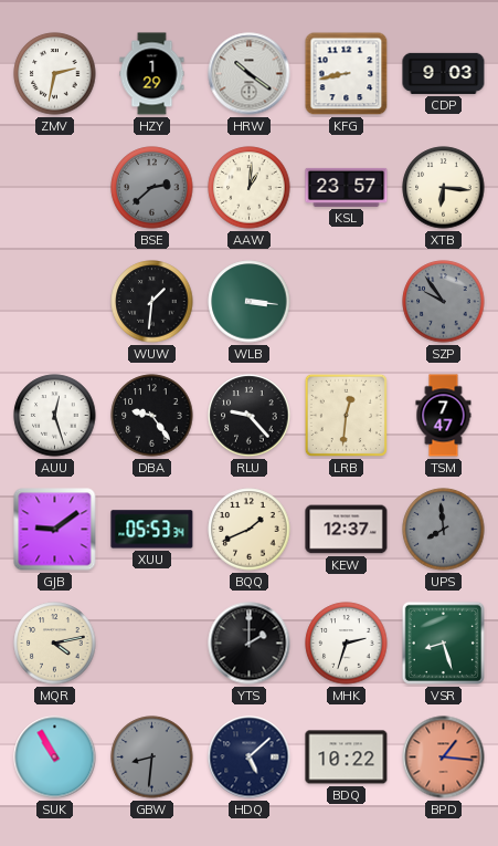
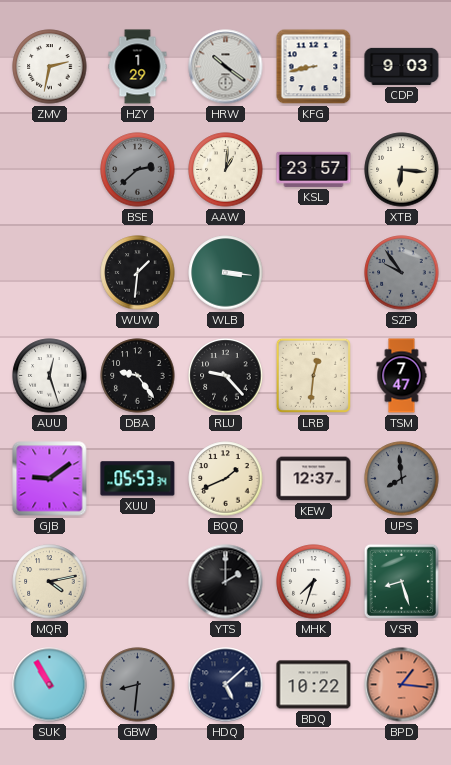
MHK: 2:33 -> 7:33 (314, 582)
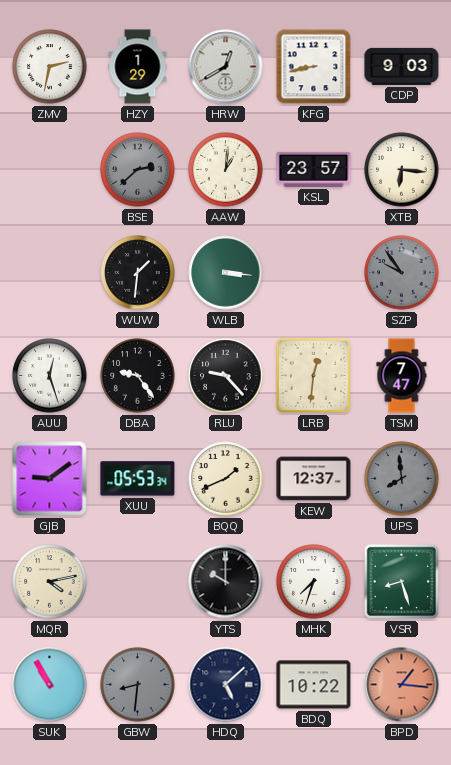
HRW: 10:21 -> 12:40 (226, 67)
YTS: 2:00 -> 10:00 (226, 582)
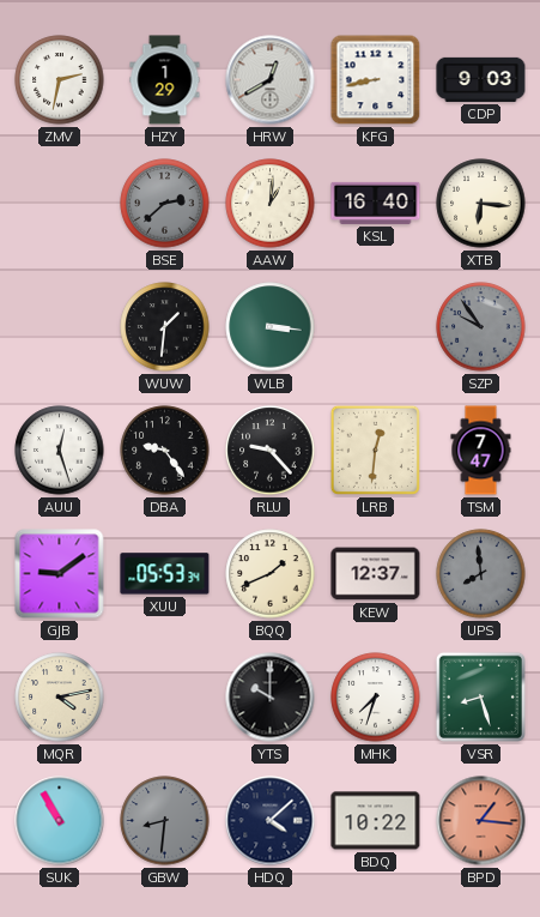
KSL: 23:57 -> 16:40 (376, 203)
HDQ: 5:08 -> 4:08 (271, 821)
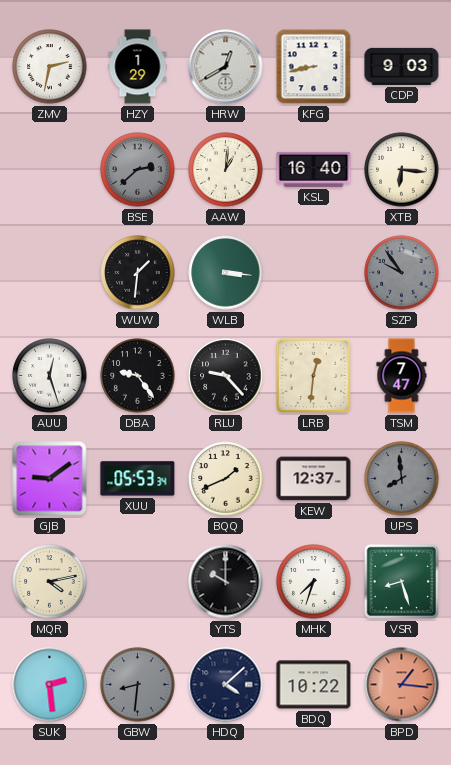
SUK: 10:55 -> 2:29 (50, 685)
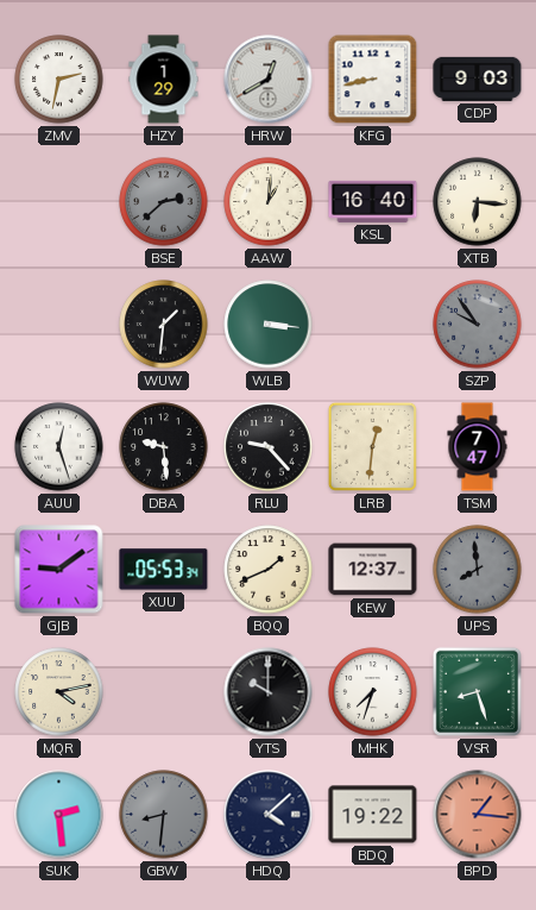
DBA: 9:24 -> 9:29 (164, 447)
BDQ: 10:22 -> 19:22 (373, 815)
